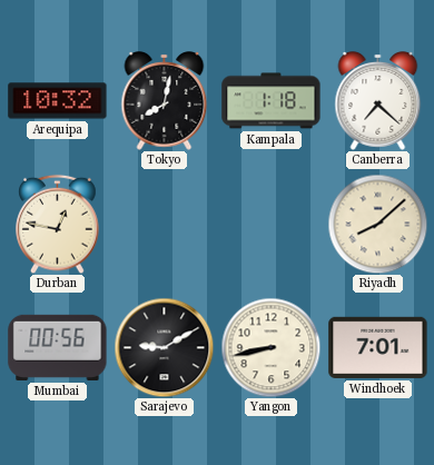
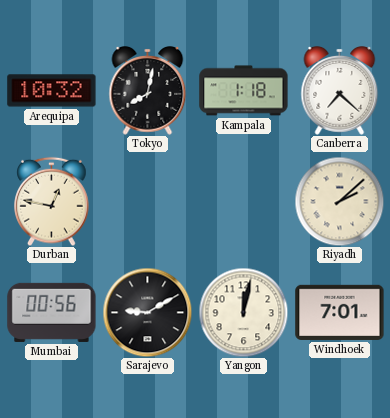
Riyadh: 8:08 -> 2:08 (339, 201)
Yangon: 8:43 -> 12:02 (243, 312)
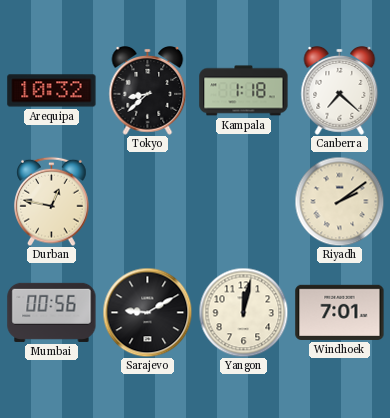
Tokyo: 8:02 -> 8:38 (148, 91)
Riyadh: 2:08 -> 2:09 (339, 201)
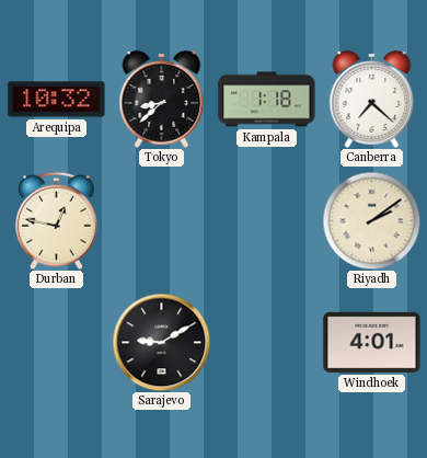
Mumbai: 00:56 -> none (52, 312)
Yangon: 12:02 -> none (243, 312)
Windhoek: 7:01 -> 4:01 (372, 342)
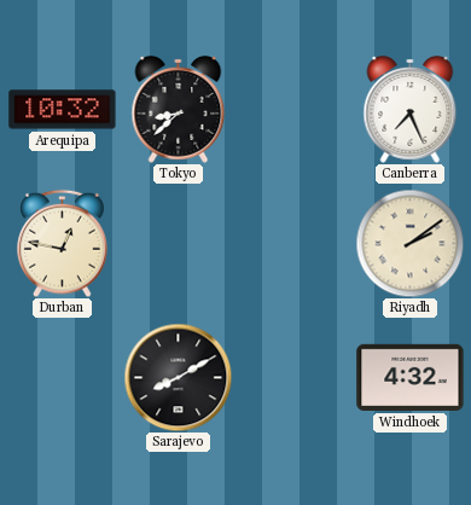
Kampala: 1:18 -> none (267, 100)
Canberra: 7:22 -> 7:26 (411, 110)
Sarajevo: 9:10 -> 8:10 (178, 377)
Windhoek: 4:01 -> 4:32 (411, 377)
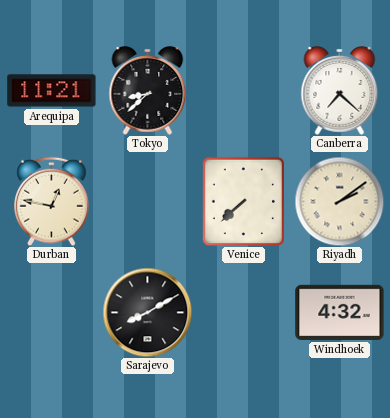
Arequipa: 10:32 -> 11:21 (52, 91)
Canberra: 7:26 -> 7:22 (340, 91)
Venice: none -> 7:38 (243, 201)
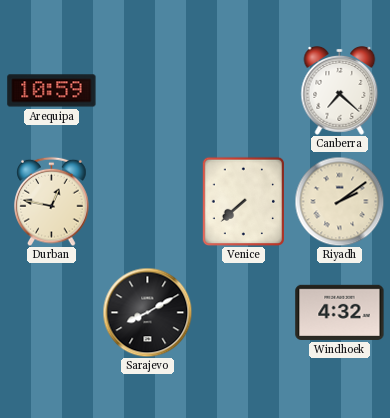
Arequipa: 11:21 -> 10:59 (52, 91)
Tokyo: 8:38 -> none (148, 91)
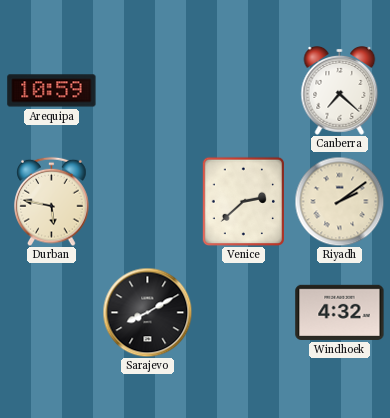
Durban: 12:47 -> 5:47 (52, 201)
Venice: 7:38 -> 2:38 (243, 201)
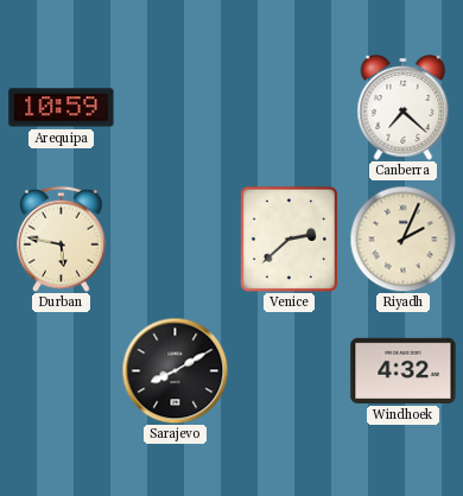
Riyadh: 2:09 -> 2:04 (402, 239)
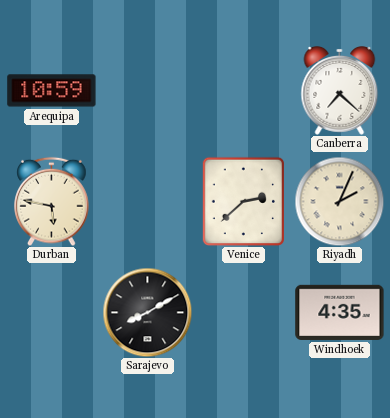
Windhoek: 4:32 -> 4:35 (340, 312)
